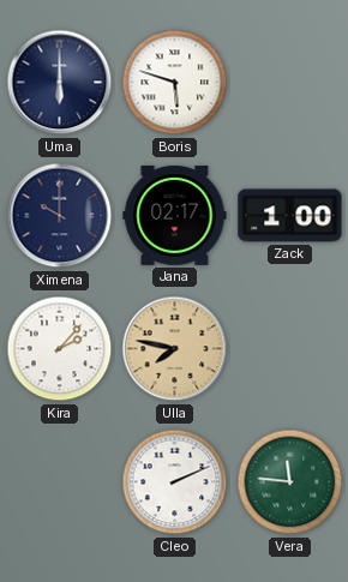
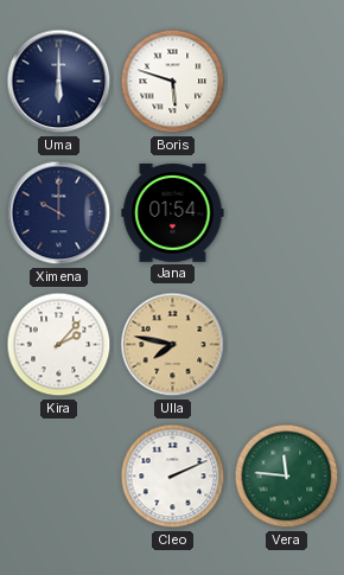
Jana: 02:17 -> 01:54 (173, 213)
Zack: 1:00 -> none (290, 216)
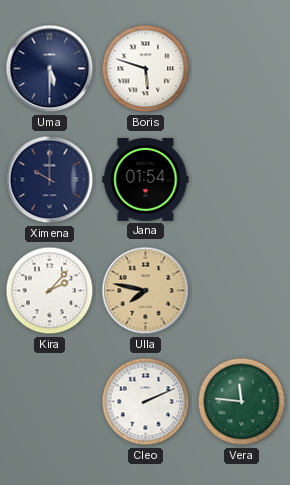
Uma: 6:00 -> 5:30 (50, 69)
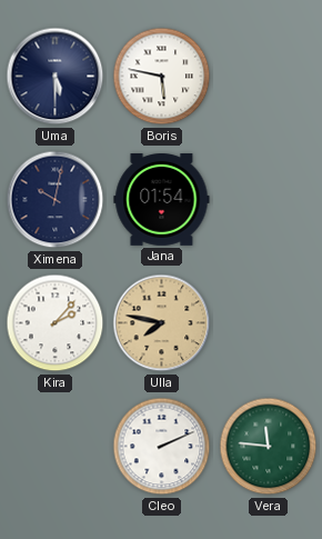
Boris: 5:48 -> 5:47 (162, 77)
Ximena: 10:00 -> 10:02 (56, 200)
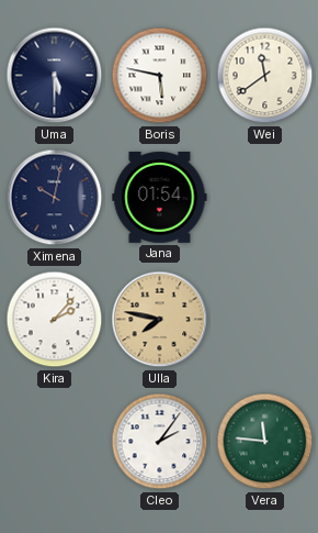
Wei: none -> 11:39 (265, 76)
Cleo: 2:11 -> 2:06 (160, 442)
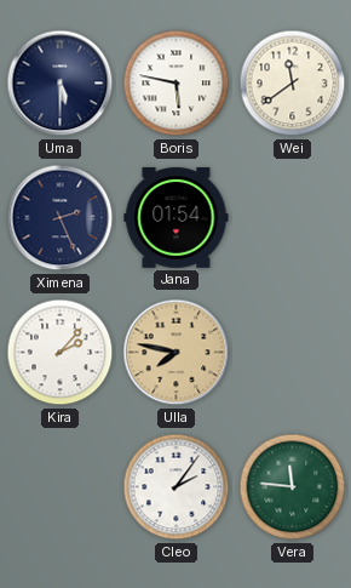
Ximena: 10:02 -> 2:26 (61, 218)
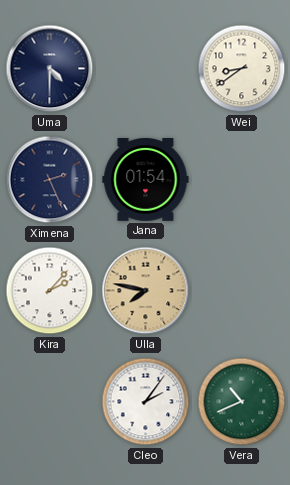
Uma: 5:30 -> 4:30 (50, 69)
Boris: 5:47 -> none (177, 84)
Wei: 11:39 -> 8:39 (242, 69)
Vera: 11:46 -> 10:41 (242, 402)
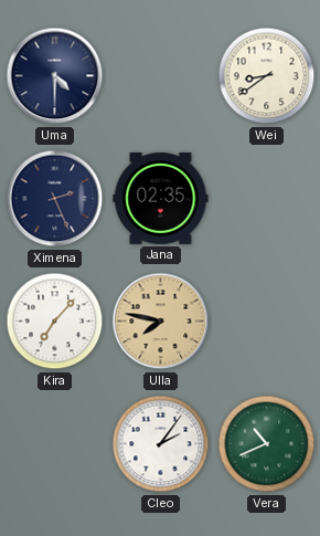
Jana: 01:54 -> 02:35 (161, 199)
Kira: 2:07 -> 7:07 (55, 322)
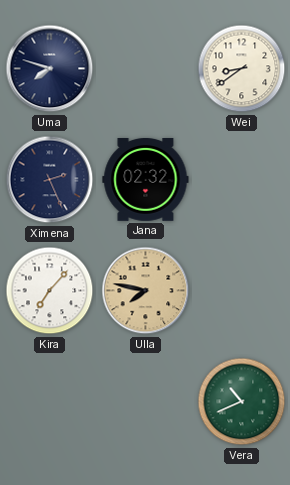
Uma: 4:30 -> 7:48 (50, 69)
Jana: 02:35 -> 02:32 (146, 180)
Cleo: 2:06 -> none (161, 444)
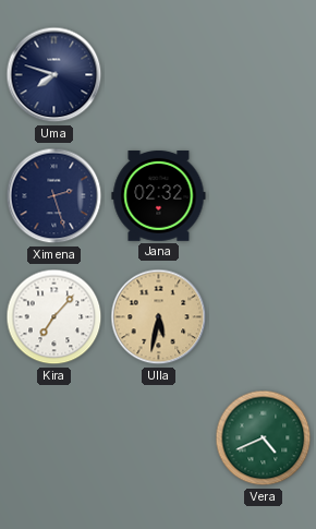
Wei: 8:39 -> none (242, 69)
Ximena: 2:26 -> 2:27 (54, 196)
Ulla: 7:47 -> 5:32 (159, 317)
Vera: 10:41 -> 4:41 (264, 438)
